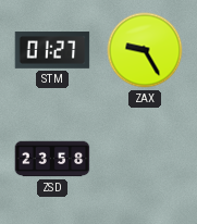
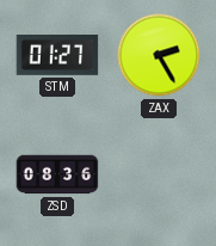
ZAX: 9:25 -> 2:25 (159, 55)
ZSD: 23:58 -> 08:36 (57, 174)
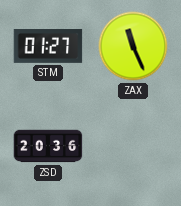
ZAX: 2:25 -> 11:26 (133, 46)
ZSD: 08:36 -> 20:36 (48, 146)
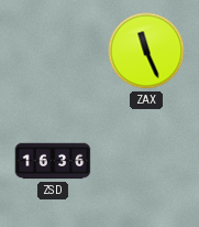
STM: 01:27 -> none (48, 47)
ZSD: 20:36 -> 16:36 (53, 161)
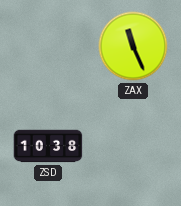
ZSD: 16:36 -> 10:38 (48, 146)
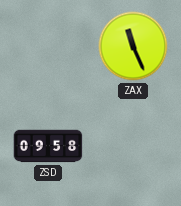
ZSD: 10:38 -> 09:58 (48, 146)
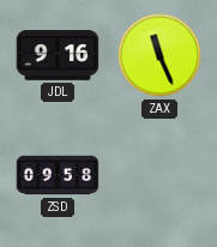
JDL: none -> 9:16 (58, 55)
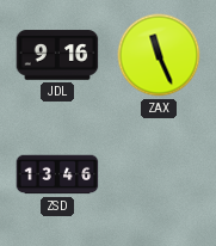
ZSD: 09:58 -> 13:46 (57, 174)
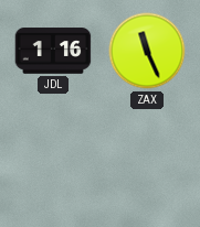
JDL: 9:16 -> 1:16 (53, 51)
ZSD: 13:46 -> none (57, 174)
